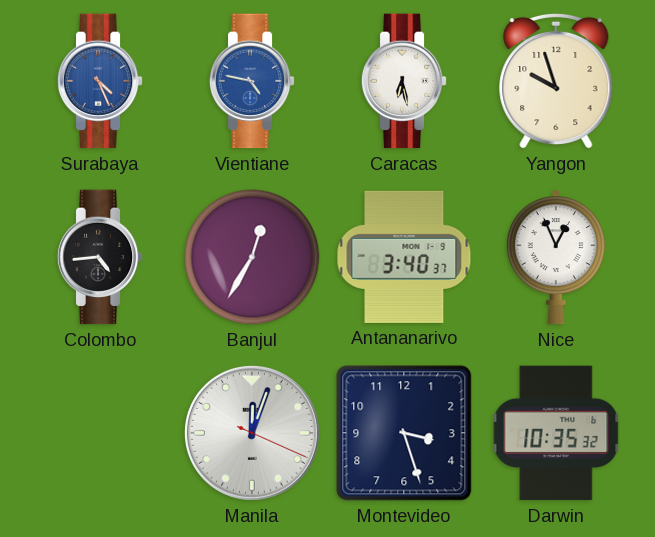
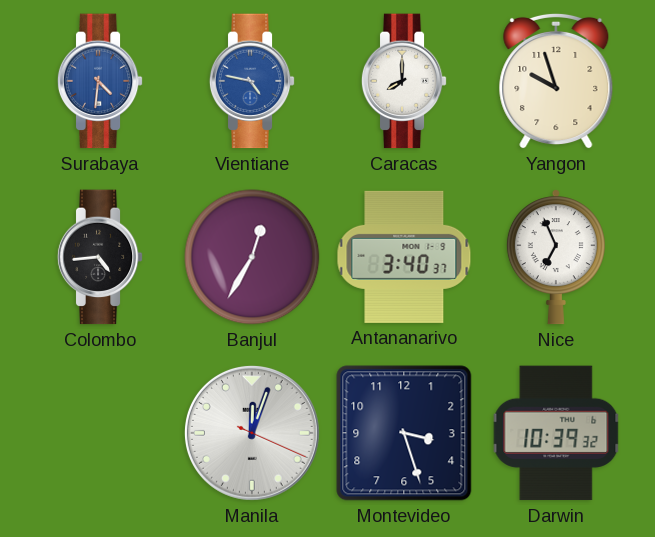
Surabaya: 4:26 -> 4:31 (100, 81)
Caracas: 6:28 -> 8:00 (404, 81)
Nice: 12:56 -> 6:56 (556, 257)
Darwin: 10:35 -> 10:39 (556, 433)
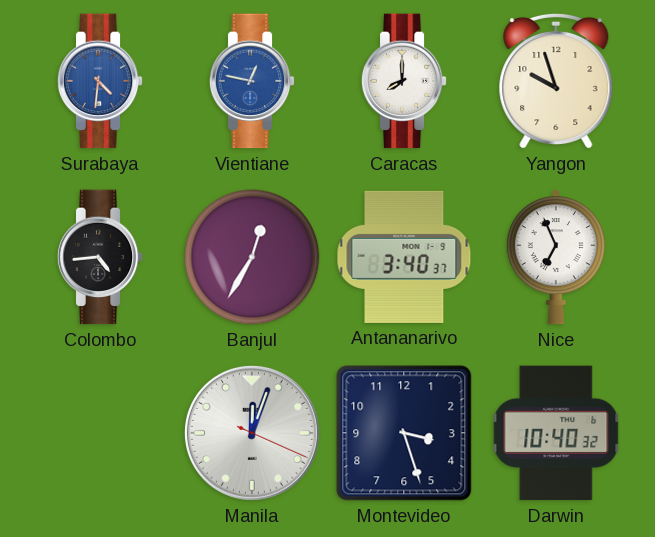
Vientiane: 4:47 -> 12:47 (252, 81)
Darwin: 10:39 -> 10:40 (556, 433)
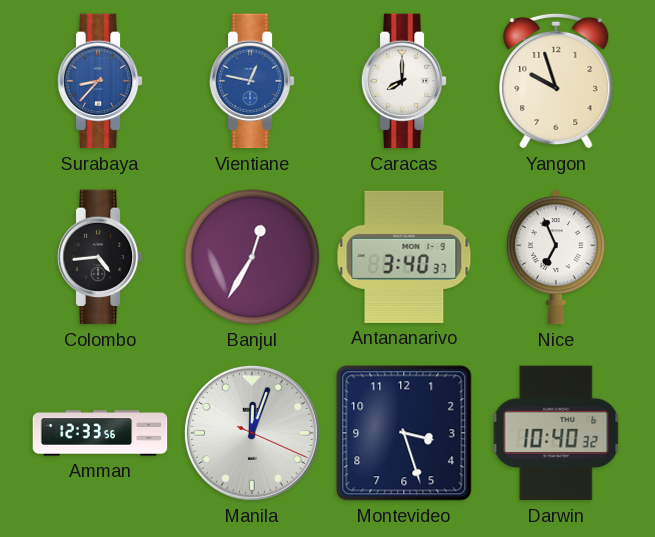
Surabaya: 4:31 -> 8:37 (100, 81)
Amman: none -> 12:33 (100, 433)
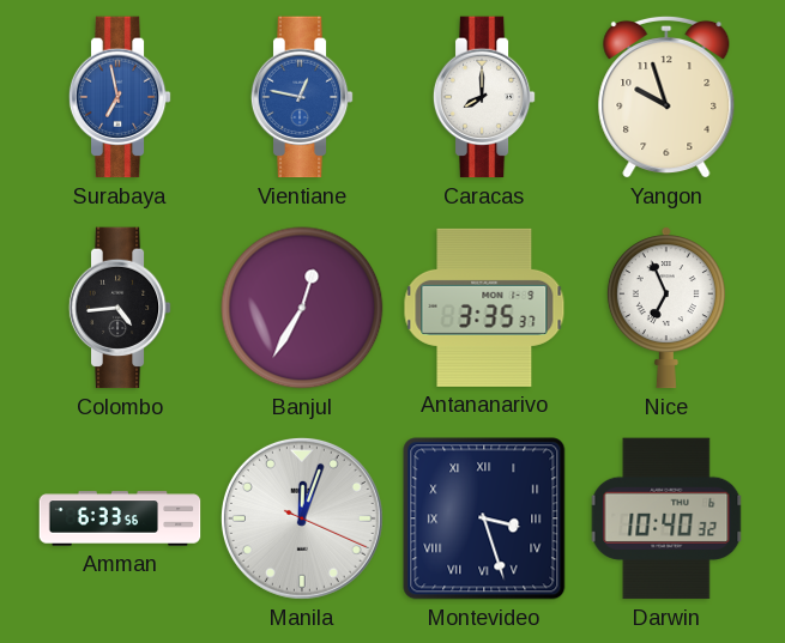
Surabaya: 8:37 -> 6:58 (120, 97)
Antananarivo: 3:40 -> 3:35 (484, 308)
Amman: 12:33 -> 6:33 (120, 518)
Montevideo numerals: Arabic -> Roman (484, 518)
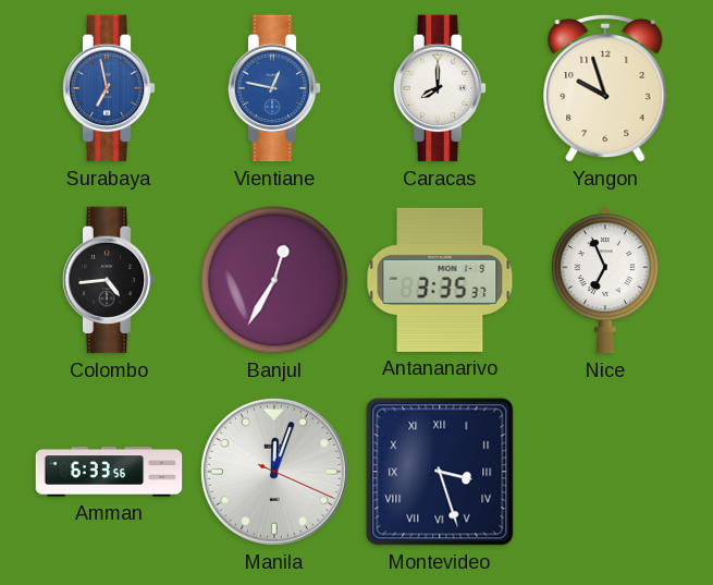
Darwin: 10:40 -> none (666, 518)
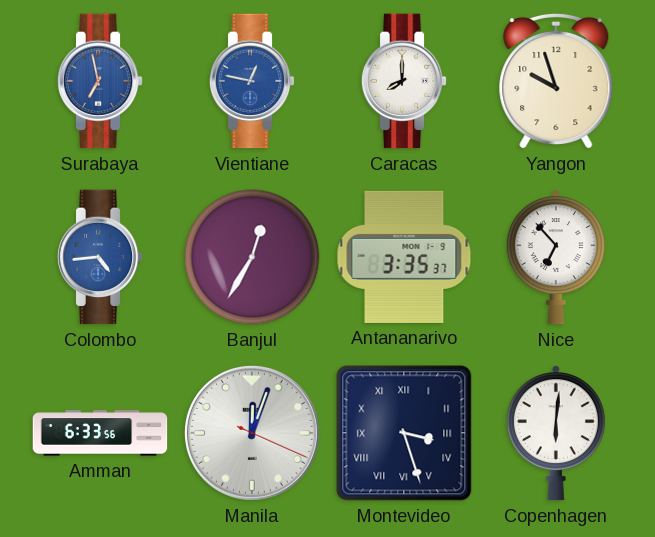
Colombo dial: black -> blue (100, 257)
Nice: 6:56 -> 6:53 (556, 257)
Copenhagen: none -> 6:01 (556, 433)
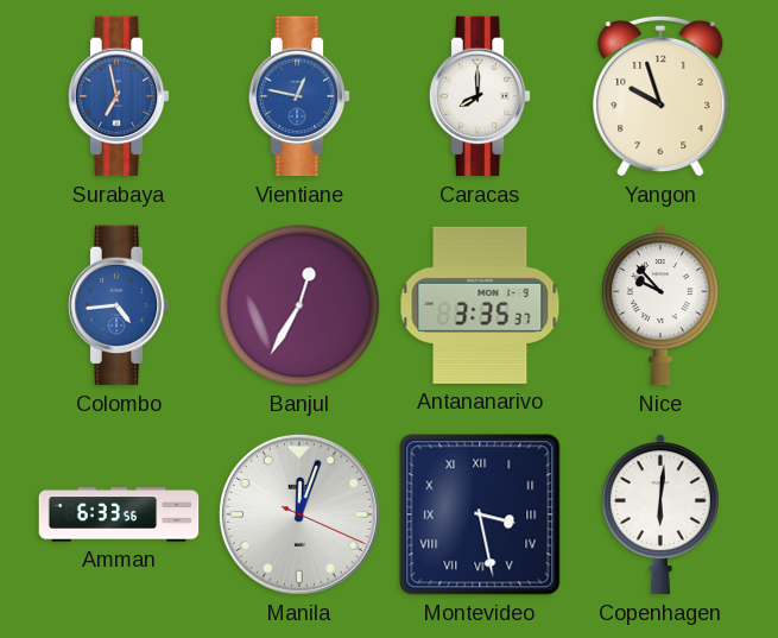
Nice: 6:53 -> 9:53 (660, 305)
Montevideo: 3:27 -> 3:28 (480, 514)
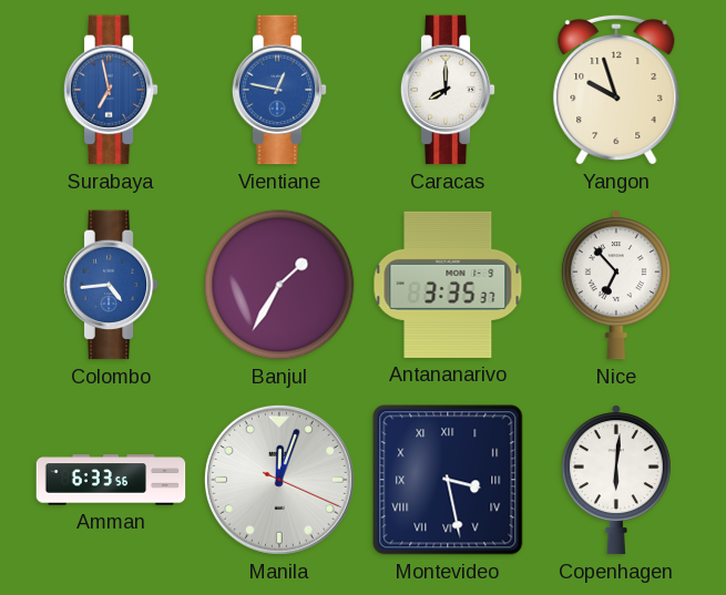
Banjul: 12:35 -> 1:35 (279, 285)
Nice: 9:53 -> 6:53 (616, 285)
